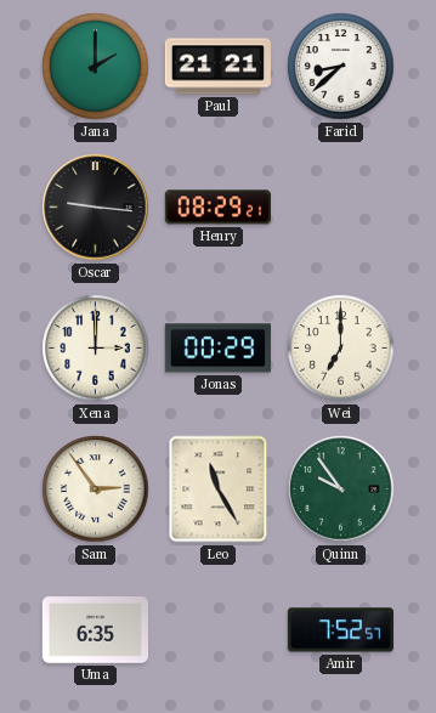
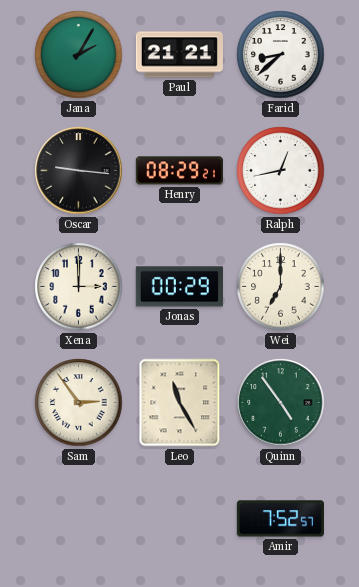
Jana: 2:00 -> 2:05 (79, 55)
Ralph: none -> 12:43 (281, 171)
Quinn: 9:54 -> 4:54 (281, 403)
Uma: 6:35 -> none (95, 630)
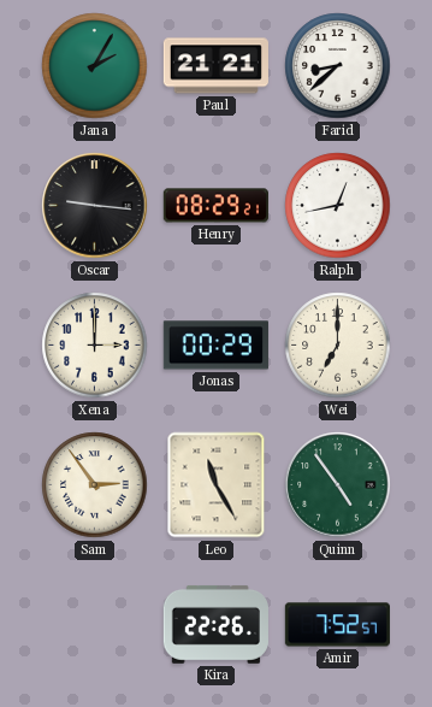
Kira: none -> 22:26 (215, 624)
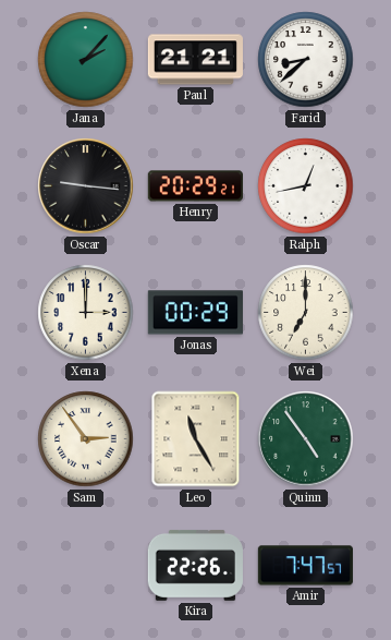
Jana: 2:05 -> 2:07 (86, 60)
Henry: 08:29 -> 20:29 (195, 186)
Amir: 7:52 -> 7:47 (305, 566)
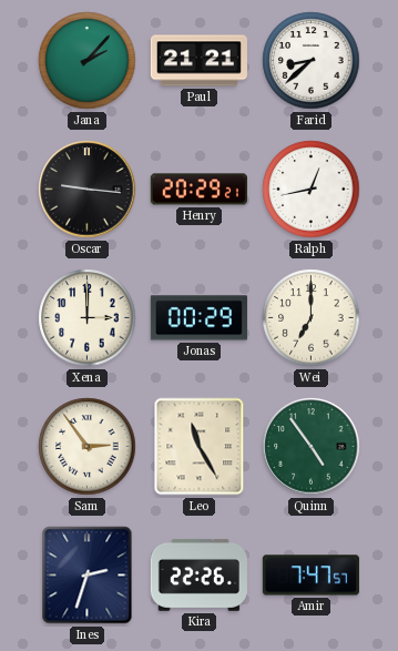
Ines: none -> 2:33 (88, 576)
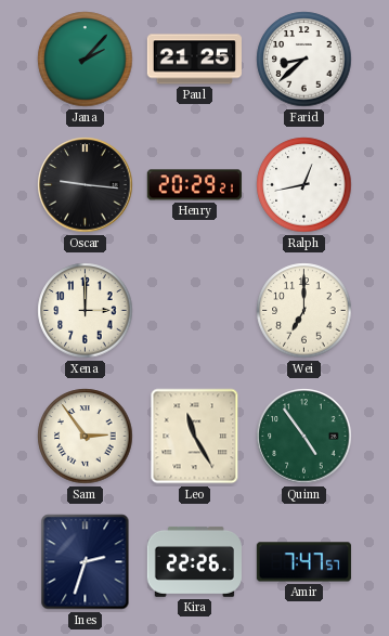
Paul: 21:21 -> 21:25 (194, 60)
Jonas: 00:29 -> none (198, 318)
